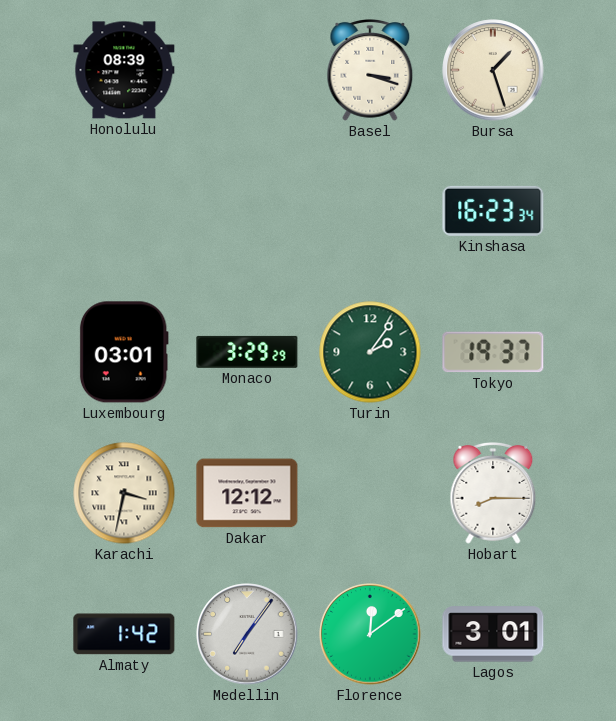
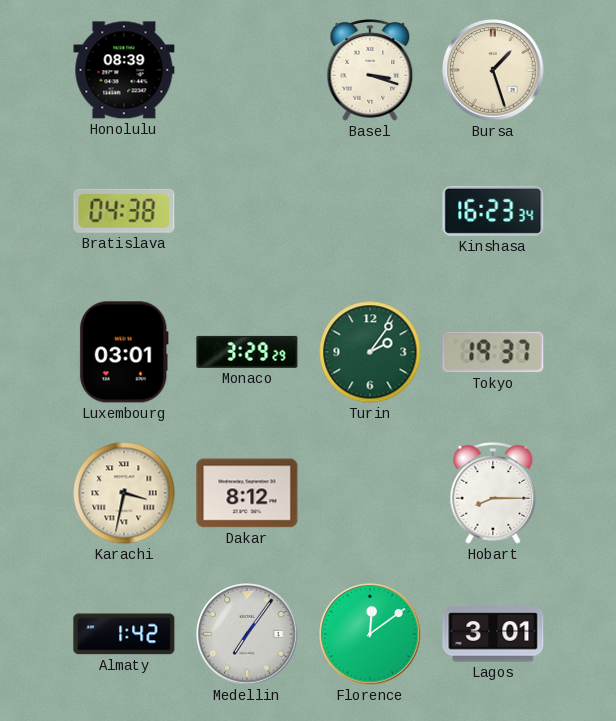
Bratislava: none -> 04:38 (124, 211)
Dakar: 12:12 -> 8:12 (247, 493)
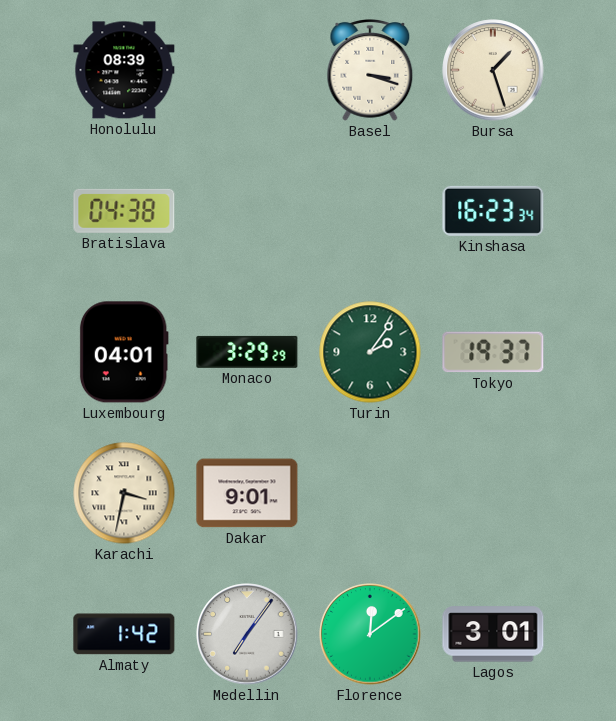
Luxembourg: 03:01 -> 04:01 (124, 352)
Dakar: 8:12 -> 9:01 (247, 493)
Hobart: 8:15 -> none (493, 494)
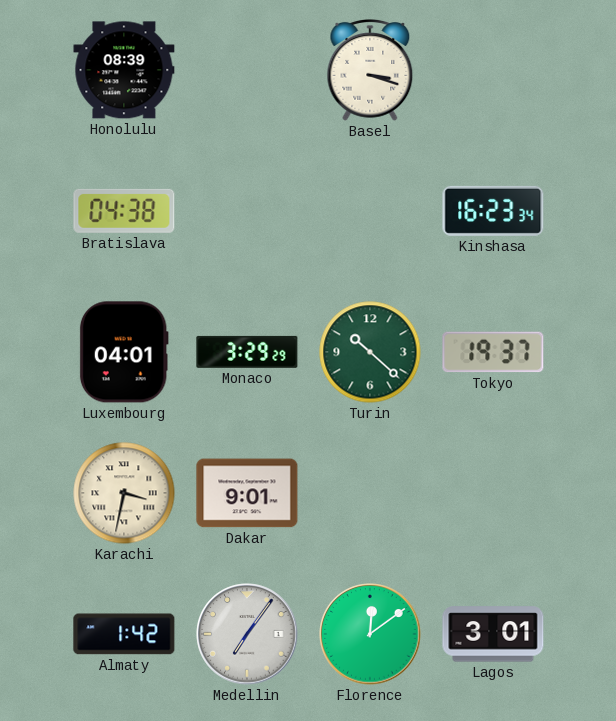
Bursa: 1:27 -> none (493, 70)
Turin: 2:06 -> 10:22 (370, 352)
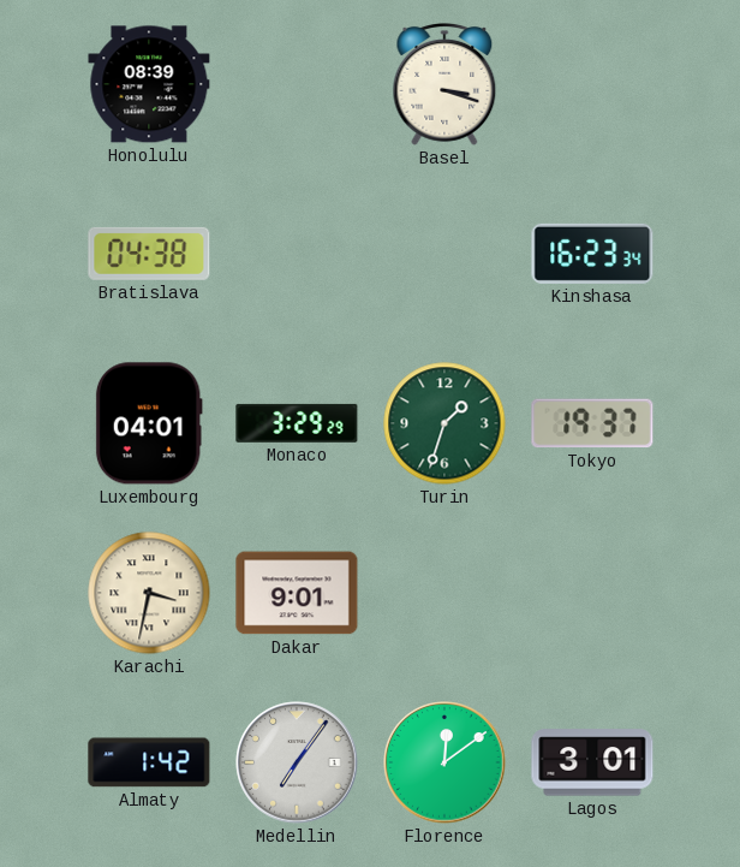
Turin: 10:22 -> 1:33 (444, 423)
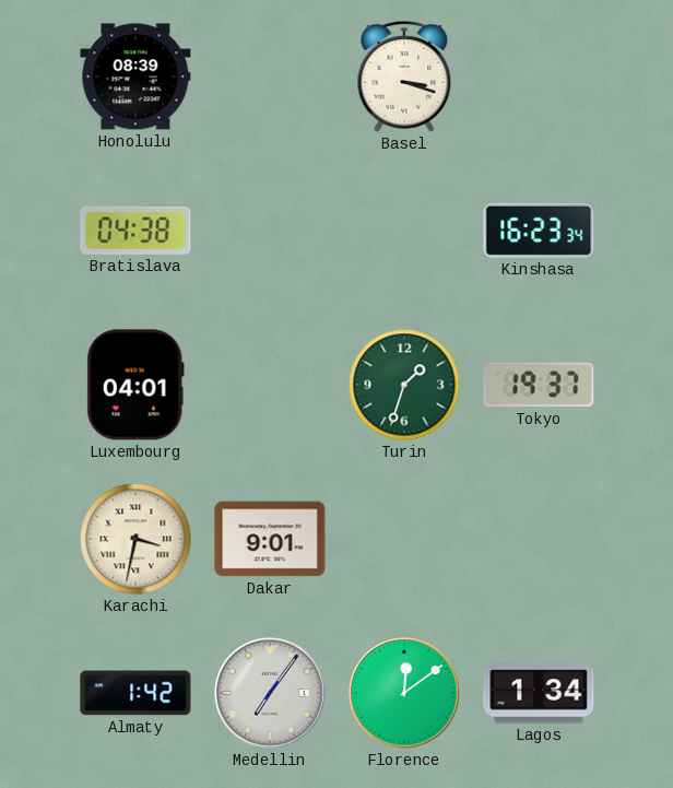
Monaco: 3:29 -> none (297, 423)
Lagos: 3:01 -> 1:34 (539, 693)
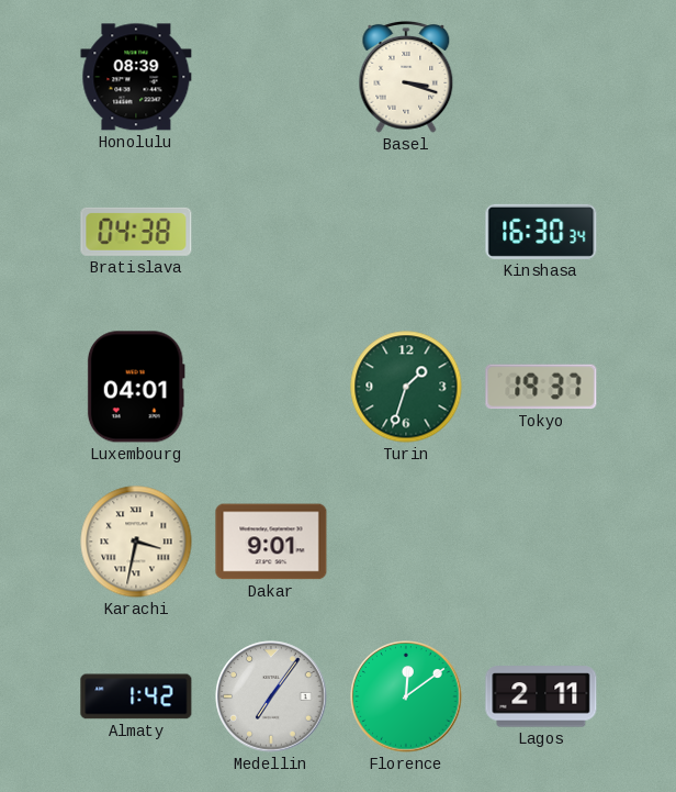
Kinshasa: 16:23 -> 16:30 (541, 232)
Lagos: 1:34 -> 2:11 (541, 696)
